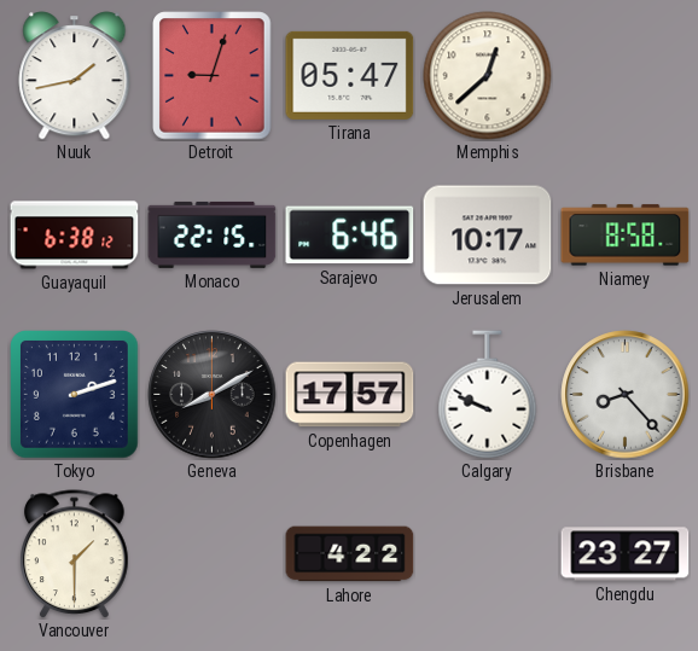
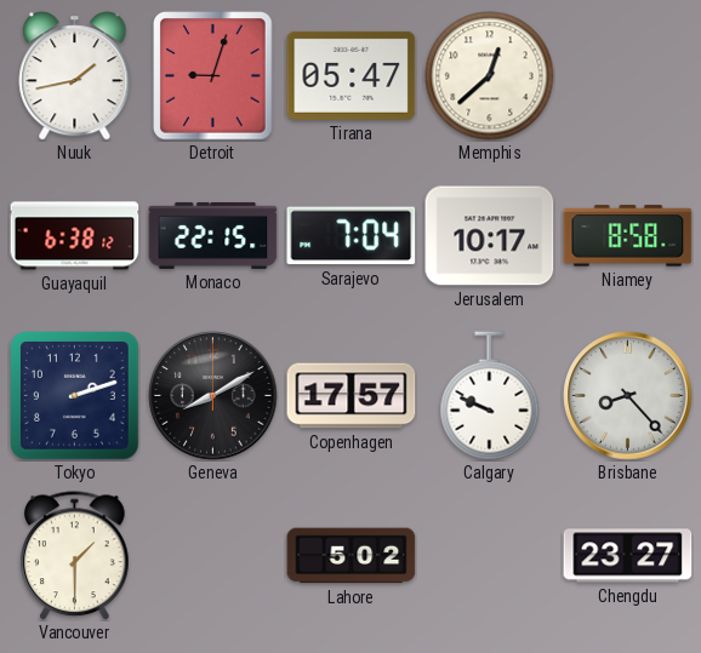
Sarajevo: 6:46 -> 7:04 (352, 236)
Lahore: 4:22 -> 5:02 (352, 556)
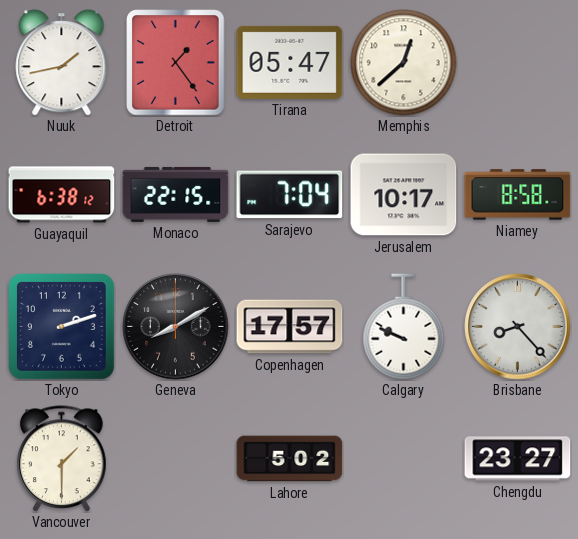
Detroit: 9:03 -> 1:24 (176, 63)
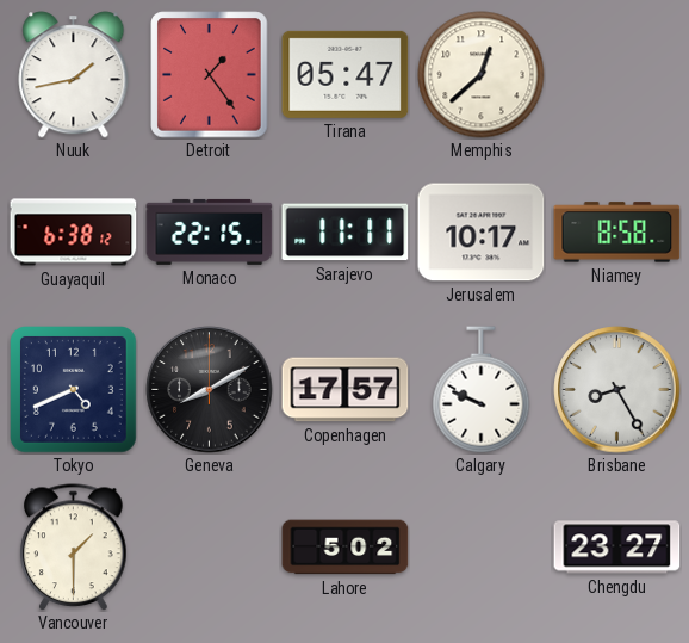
Sarajevo: 7:04 -> 11:11 (346, 233)
Tokyo: 2:12 -> 4:41 (74, 390)
Brisbane: 8:23 -> 8:25 (617, 390)
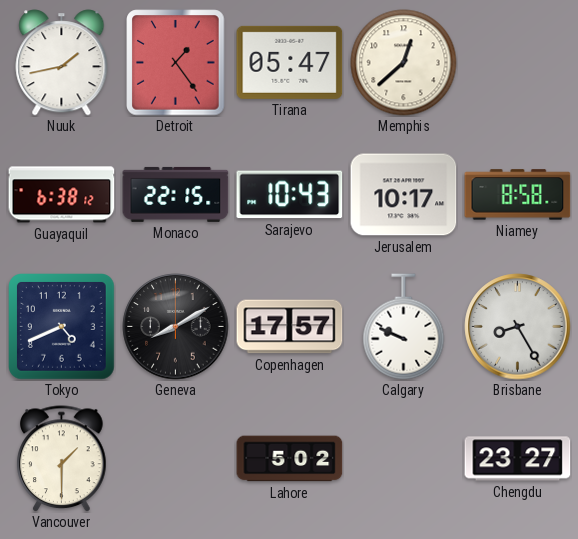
Sarajevo: 11:11 -> 10:43 (290, 195)
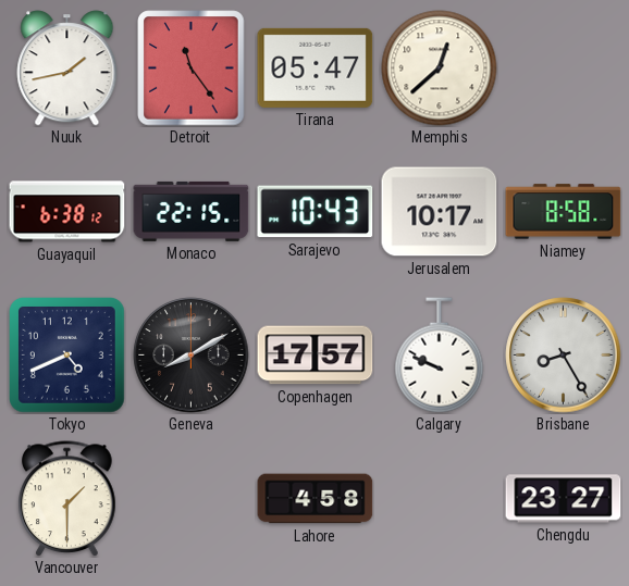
Detroit: 1:24 -> 11:24 (192, 68)
Lahore: 5:02 -> 4:58 (316, 499)
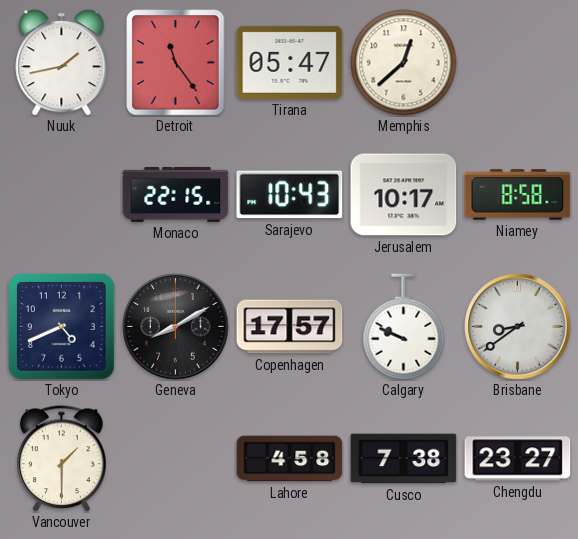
Guayaquil: 6:38 -> none (67, 212)
Brisbane: 8:25 -> 8:39 (518, 327)
Cusco: none -> 7:38 (404, 459)
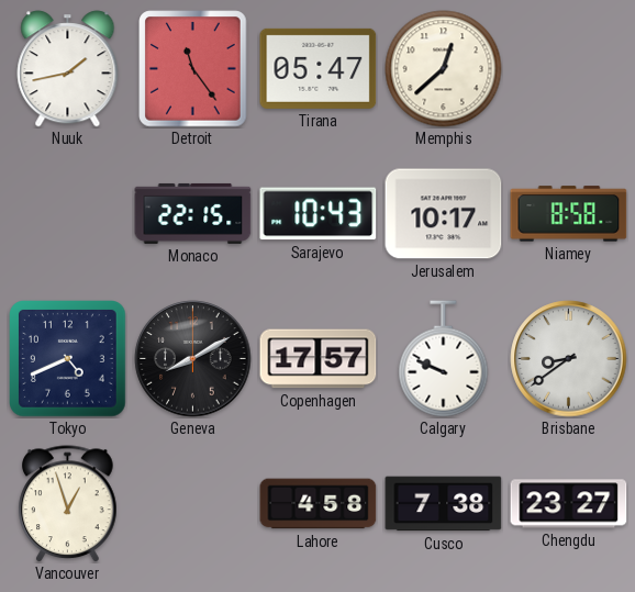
Vancouver: 1:30 -> 12:57 (68, 504)
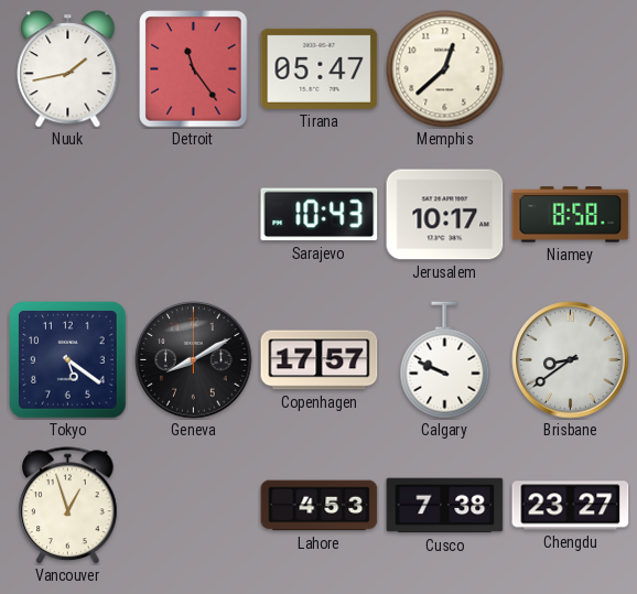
Monaco: 22:15 -> none (193, 213)
Tokyo: 4:41 -> 5:21 (68, 360)
Lahore: 4:58 -> 4:53 (320, 506)
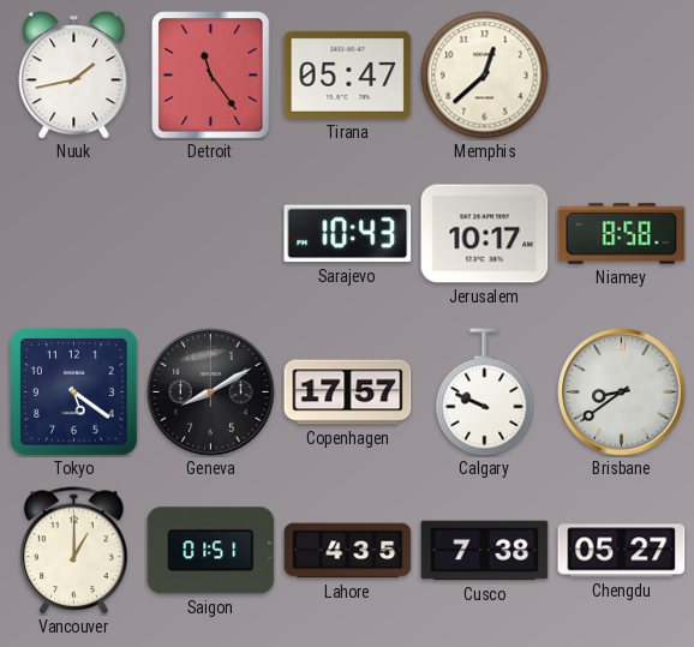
Vancouver: 12:57 -> 1:00 (74, 551)
Saigon: none -> 01:51 (211, 551)
Lahore: 4:53 -> 4:35 (348, 551)
Chengdu: 23:27 -> 05:27 (622, 551)
